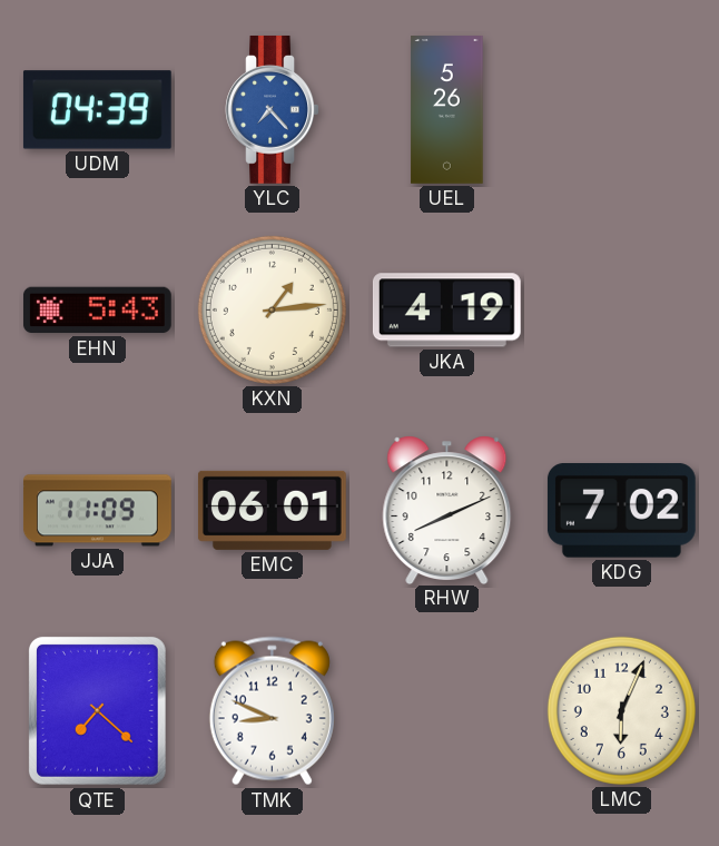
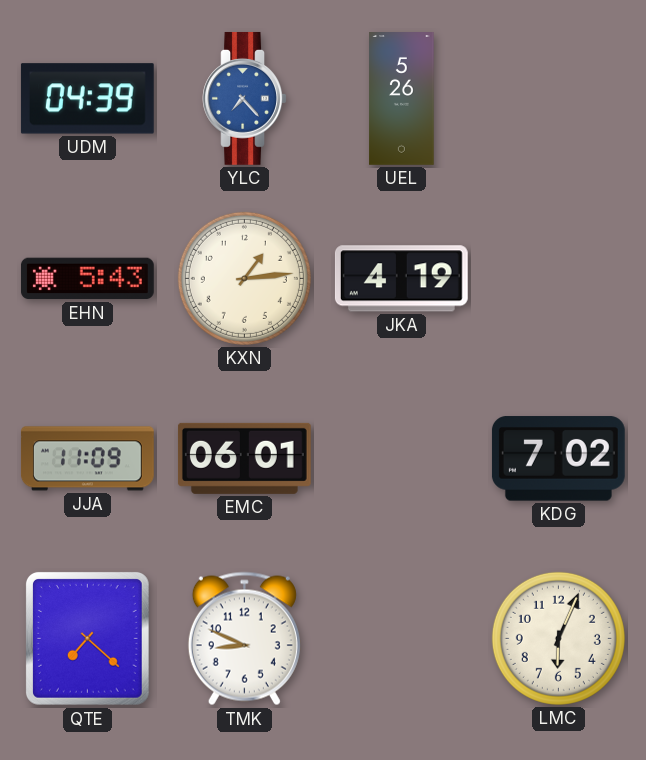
RHW: 8:11 -> none (447, 510)
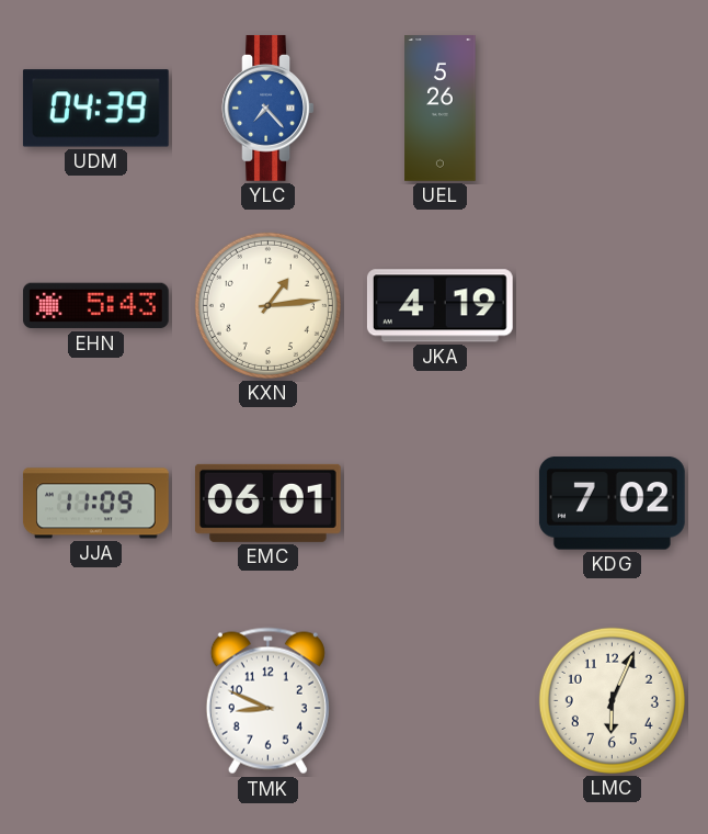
QTE: 7:22 -> none (87, 639)
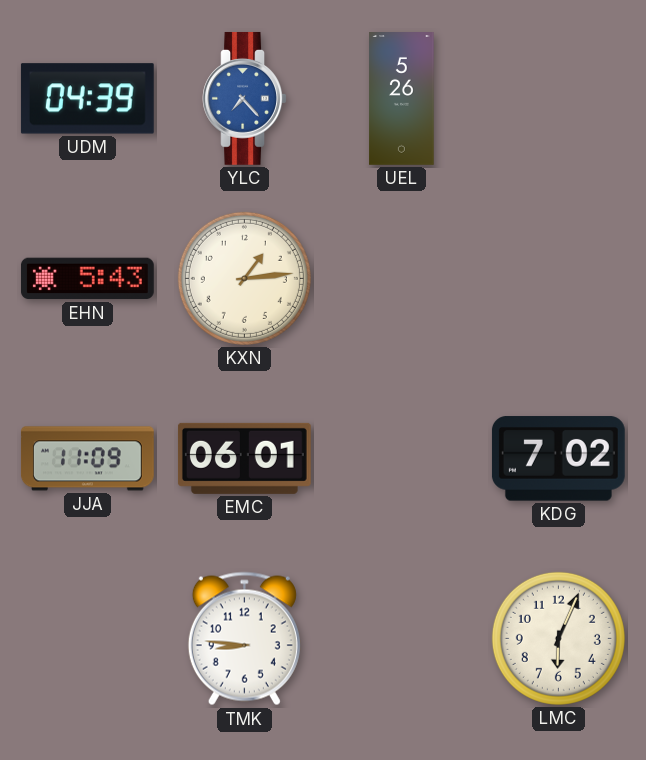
JKA: 4:19 -> none (439, 306)
TMK: 8:49 -> 8:46 (244, 639)
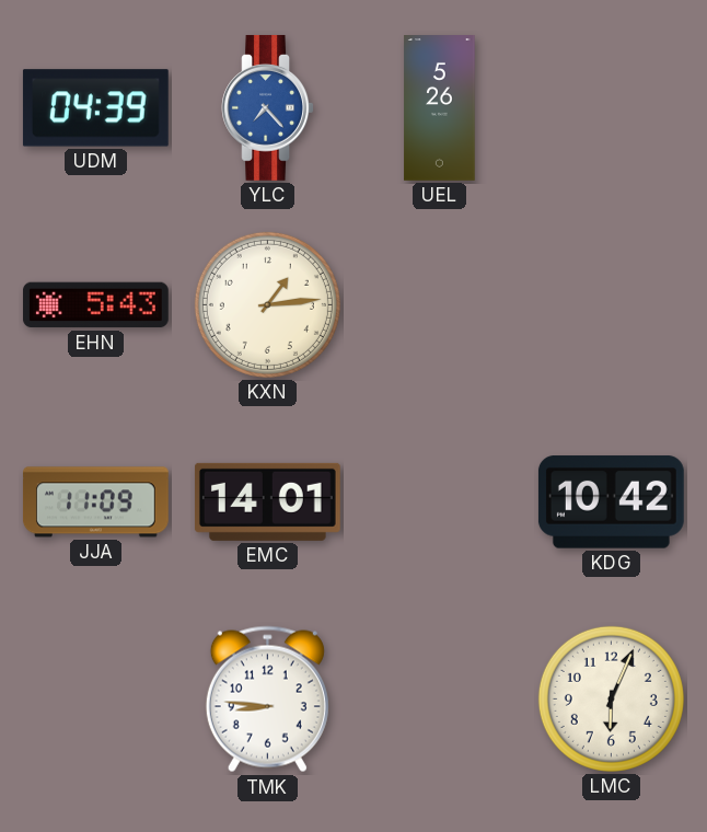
EMC: 06:01 -> 14:01 (267, 501)
KDG: 7:02 -> 10:42 (611, 502)
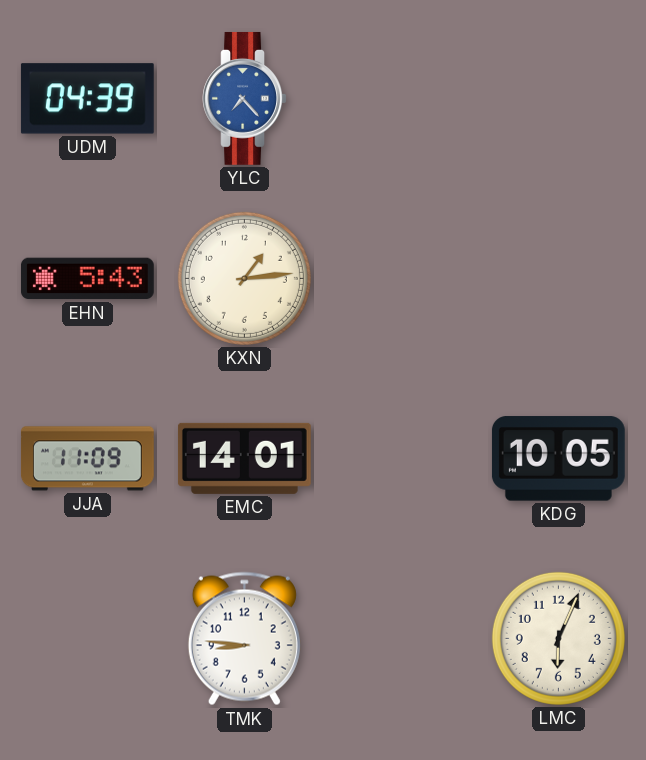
UEL: 5:26 -> none (440, 108)
KDG: 10:42 -> 10:05 (558, 459)
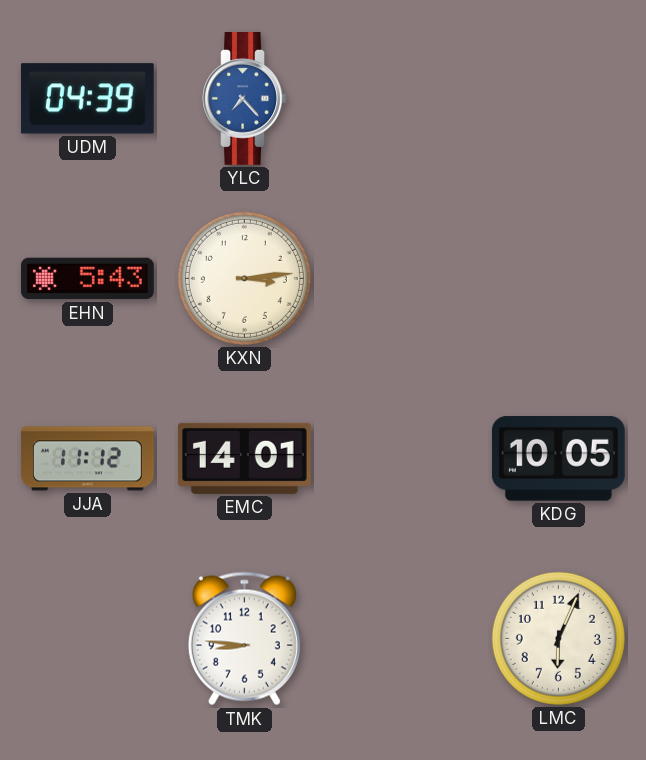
KXN: 1:14 -> 3:14 (244, 278)
JJA: 11:09 -> 11:12 (87, 459)
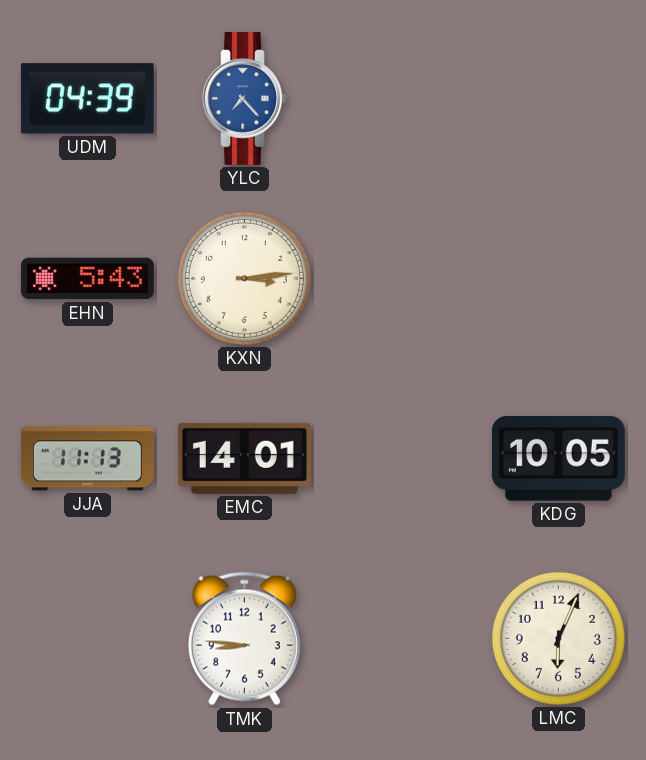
JJA: 11:12 -> 11:13 (87, 459)
